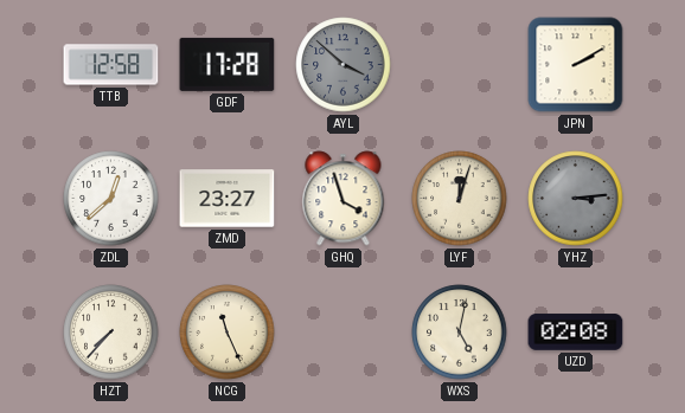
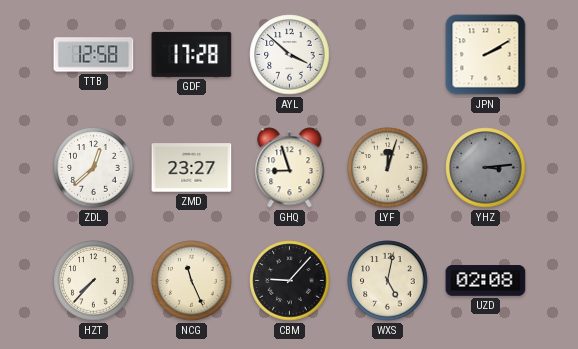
AYL dial: grey -> white (290, 55)
GHQ: 3:57 -> 8:57 (290, 168)
CBM: none -> 9:07 (290, 281)
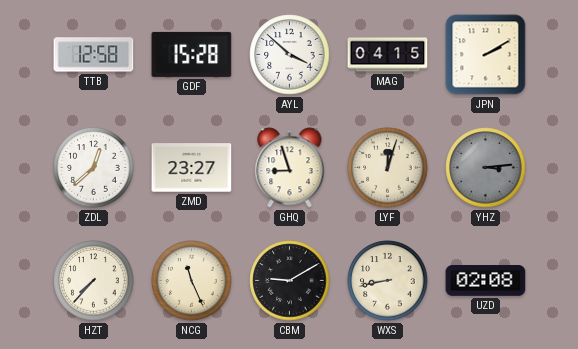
GDF: 17:28 -> 15:28 (192, 54)
MAG: none -> 04:15 (388, 55)
CBM: 9:07 -> 9:10 (290, 281)
WXS: 5:02 -> 8:43 (388, 281)
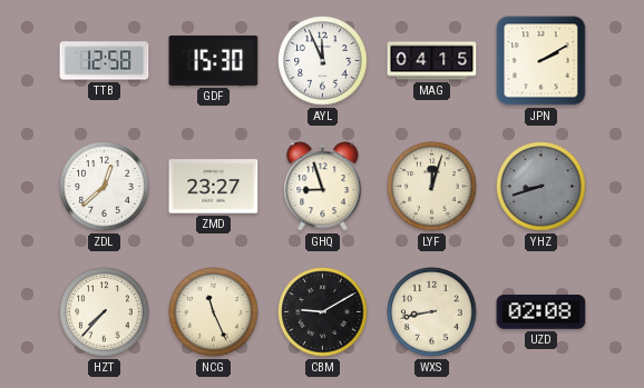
GDF: 15:28 -> 15:30 (214, 60)
AYL: 3:52 -> 11:56 (323, 61)
YHZ: 3:14 -> 8:42 (541, 187)
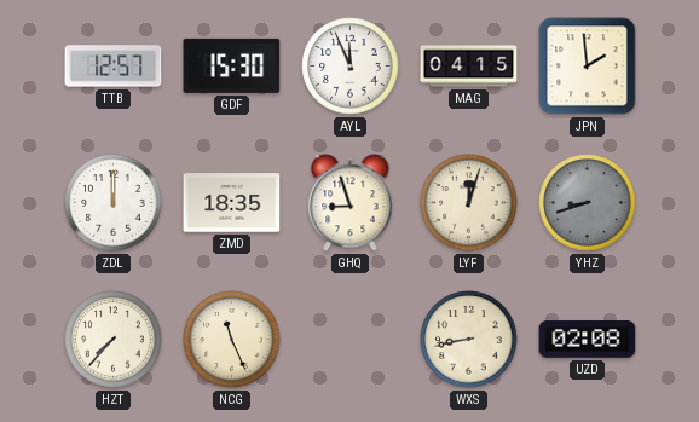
TTB: 12:58 -> 12:57 (114, 67)
JPN: 2:10 -> 1:59 (588, 67)
ZDL: 12:38 -> 12:00 (114, 203)
ZMD: 23:27 -> 18:35 (232, 203)
CBM: 9:10 -> none (323, 312)
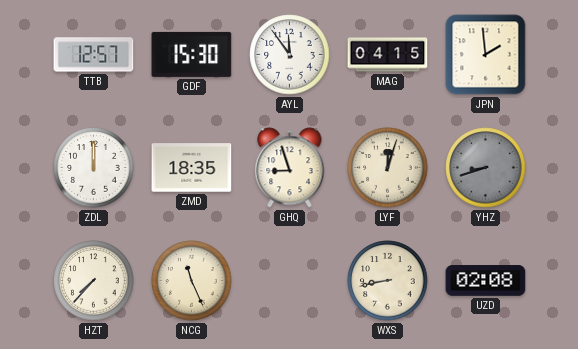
AYL: 11:56 -> 11:54 (290, 55)
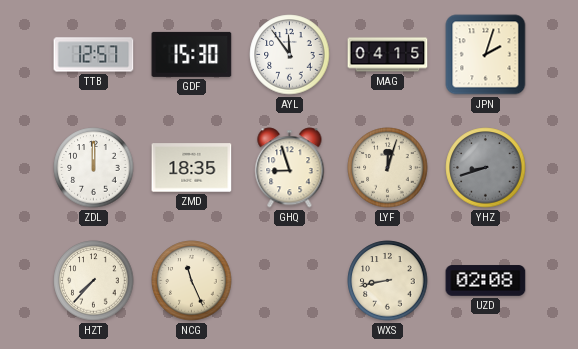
JPN: 1:59 -> 2:03 (486, 55)
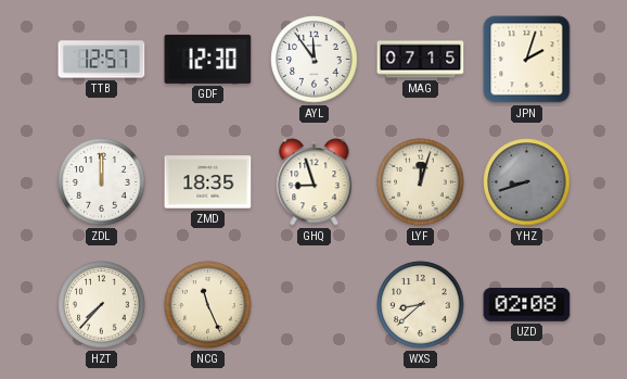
GDF: 15:30 -> 12:30 (208, 59)
MAG: 04:15 -> 07:15 (421, 60)
WXS: 8:43 -> 8:38 (421, 305)
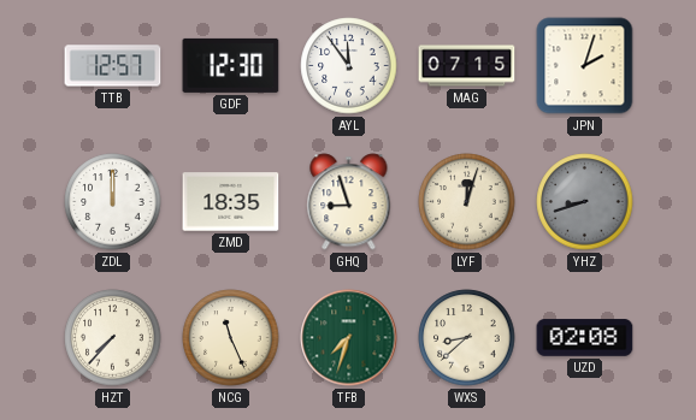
TFB: none -> 7:33 (349, 338)
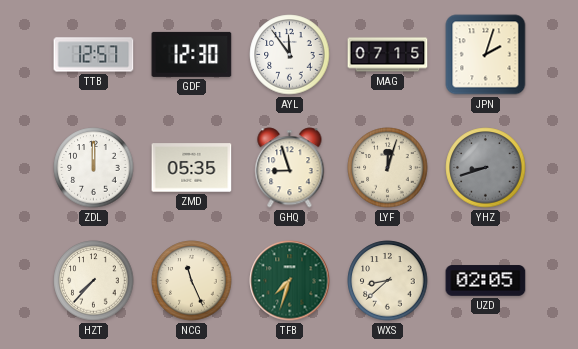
ZMD: 18:35 -> 05:35 (192, 168)
UZD: 02:08 -> 02:05 (486, 281)
